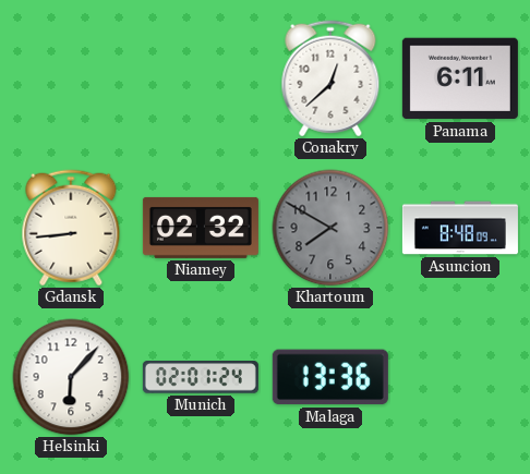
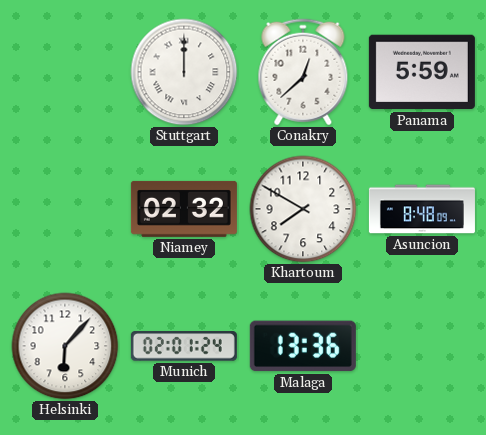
Stuttgart: none -> 12:00 (184, 72)
Panama: 6:11 -> 5:59 (422, 72)
Gdansk: 8:44 -> none (71, 228)
Khartoum dial: grey -> white (303, 209)
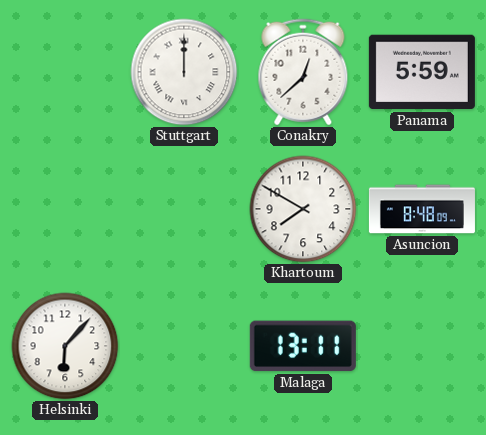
Niamey: 02:32 -> none (184, 209)
Munich: 02:01 -> none (184, 346)
Malaga: 13:36 -> 13:11 (303, 346)
